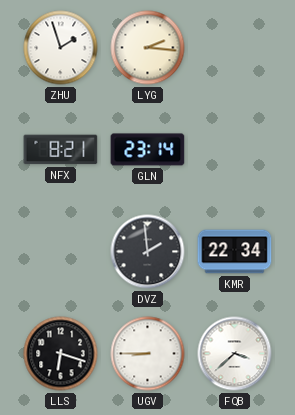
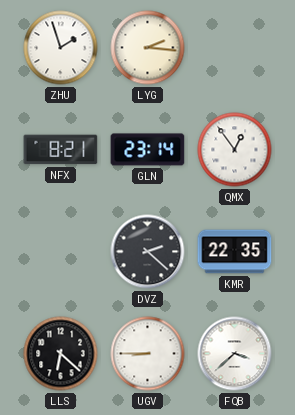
QMX: none -> 12:54 (235, 150)
DVZ: 1:59 -> 2:22 (148, 252)
KMR: 22:34 -> 22:35 (235, 252)
LLS: 6:18 -> 6:22 (61, 354)
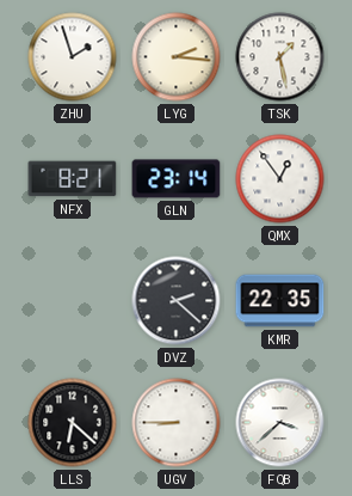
TSK: none -> 1:28 (280, 57)
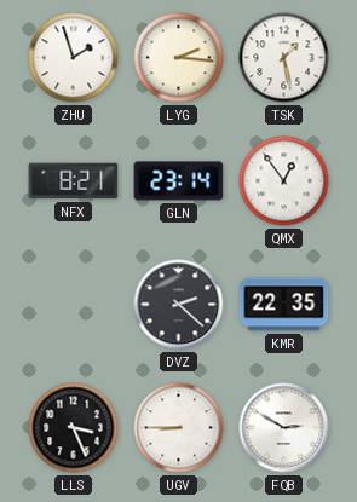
LLS: 6:22 -> 3:26 (74, 428)
FQB: 3:38 -> 2:50 (284, 428)
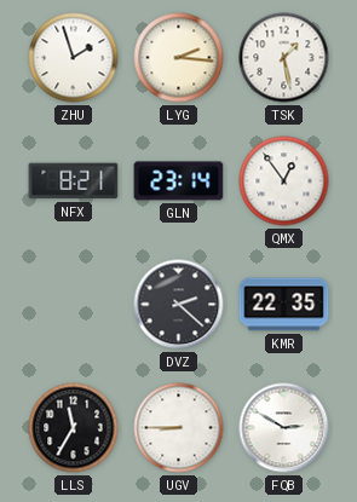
LLS: 3:26 -> 11:35 (74, 428)
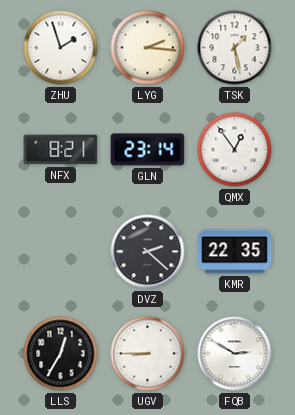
LLS: 11:35 -> 12:35 (61, 354)
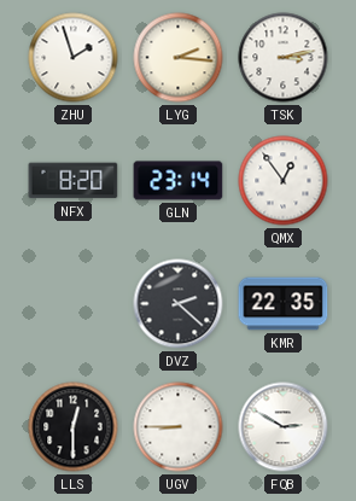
TSK: 1:28 -> 3:13 (284, 58)
NFX: 8:21 -> 8:20 (74, 181)
LLS: 12:35 -> 12:30 (74, 427)
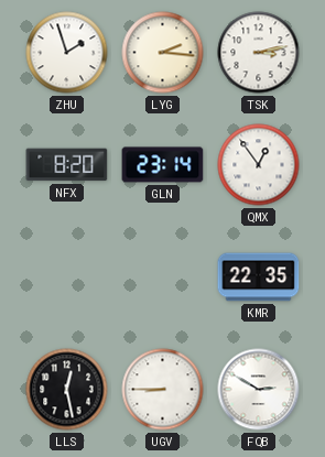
DVZ: 2:22 -> none (179, 304)
LLS: 12:30 -> 12:28 (67, 390)
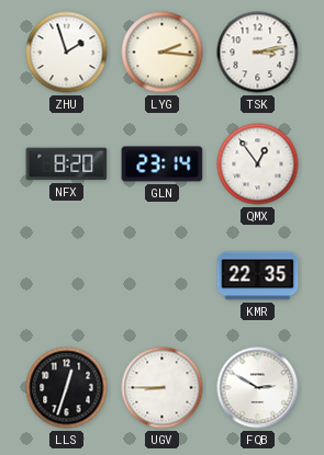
LLS: 12:28 -> 12:33 (67, 388)
